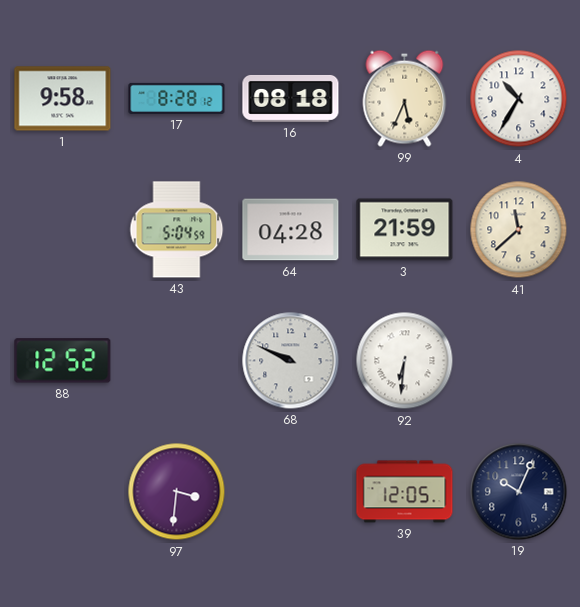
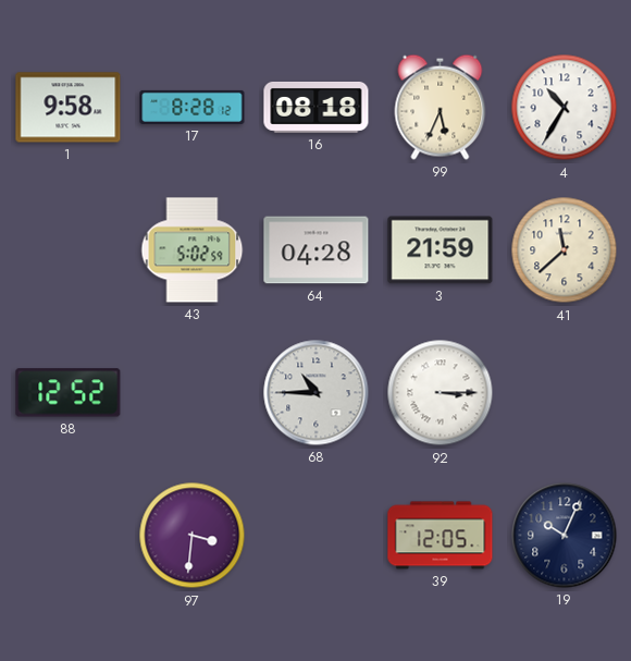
43: 5:04 -> 5:02 (193, 250)
68: 9:49 -> 10:45 (317, 393)
92: 6:31 -> 3:15 (441, 393)
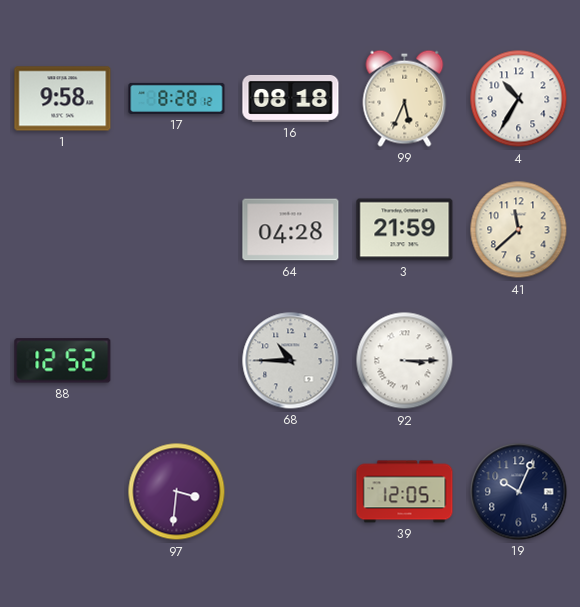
43: 5:02 -> none (193, 250)
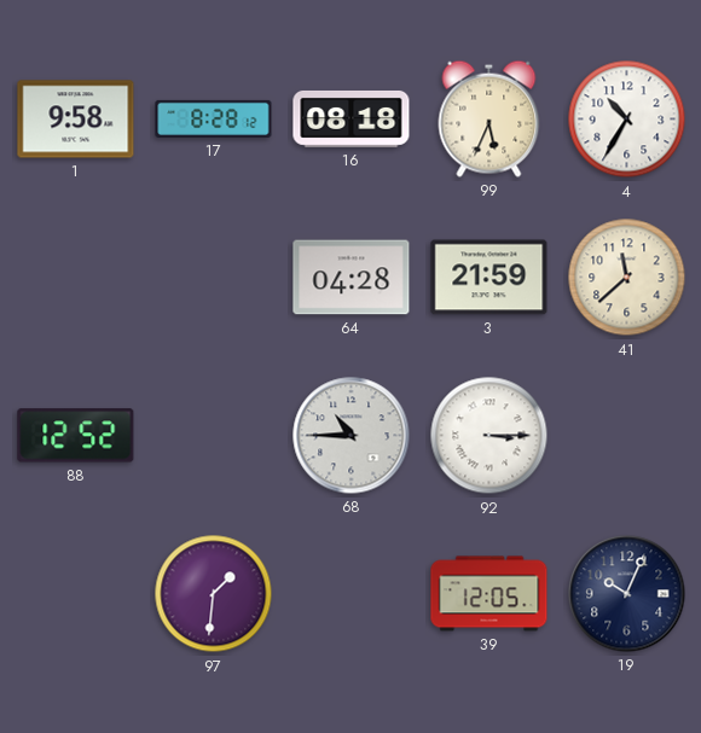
97: 3:31 -> 1:31 (214, 594)
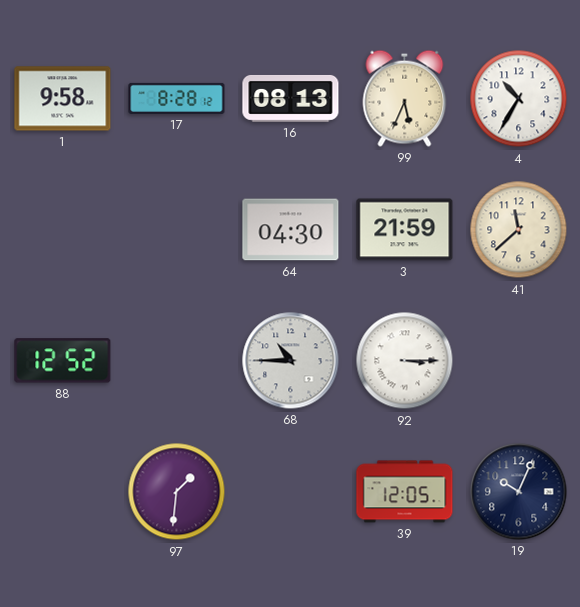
16: 08:18 -> 08:13 (291, 98)
64: 04:28 -> 04:30 (291, 230)
